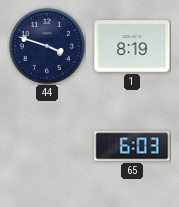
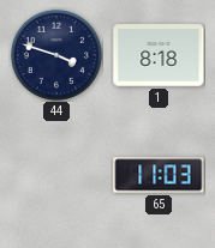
1: 8:19 -> 8:18 (159, 55)
65: 6:03 -> 11:03 (159, 175)
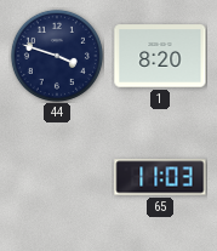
1: 8:18 -> 8:20 (160, 56)
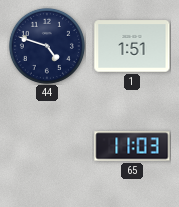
44: 3:48 -> 4:48 (47, 46)
1: 8:20 -> 1:51 (132, 46)
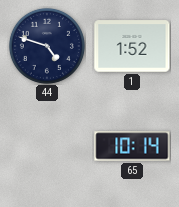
1: 1:51 -> 1:52 (132, 46)
65: 11:03 -> 10:14 (132, 146)
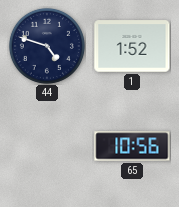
65: 10:14 -> 10:56 (132, 146)
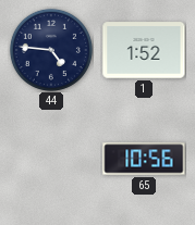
44: 4:48 -> 4:46 (51, 50)
